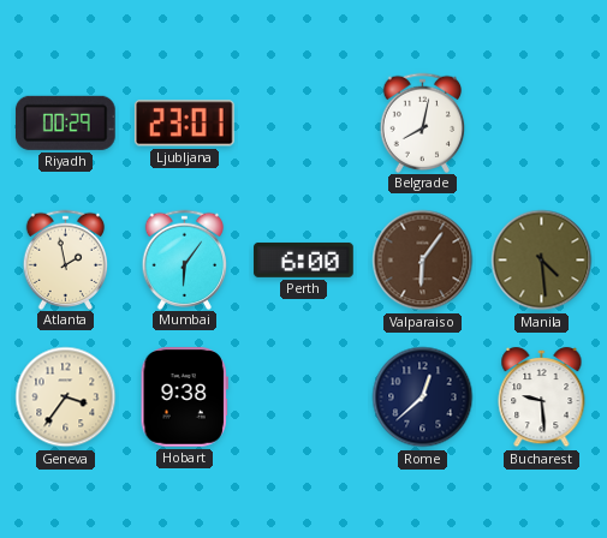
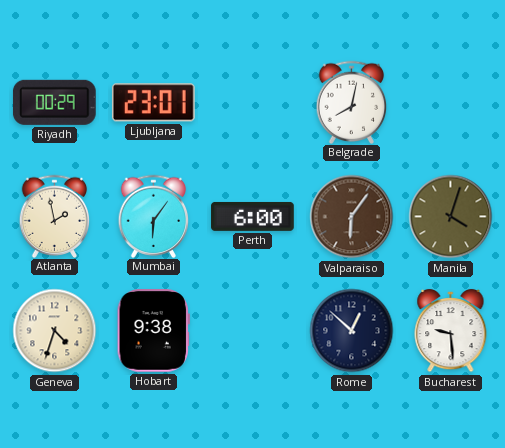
Manila: 4:29 -> 4:03 (451, 217)
Geneva: 3:36 -> 4:33 (55, 331)
Rome: 12:38 -> 12:52 (352, 331)
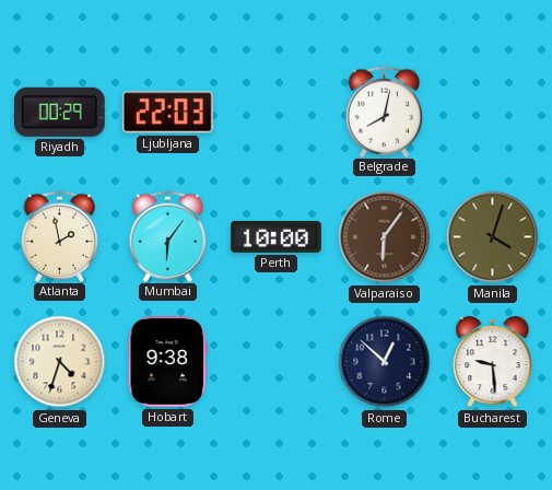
Ljubljana: 23:01 -> 22:03 (167, 113)
Perth: 6:00 -> 10:00 (277, 236)
